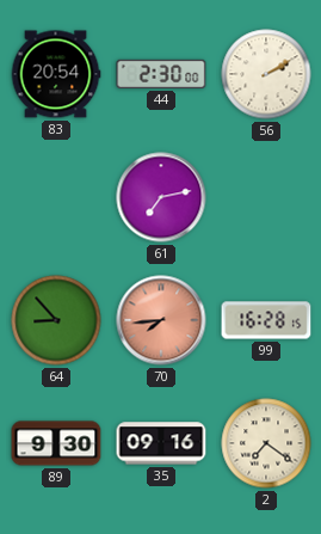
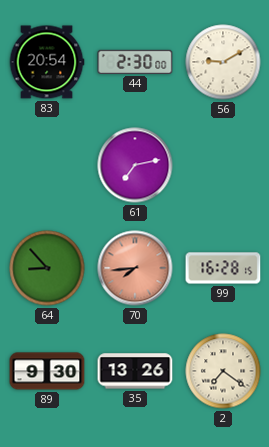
56: 2:10 -> 9:10 (223, 62)
35: 09:16 -> 13:26 (135, 371)
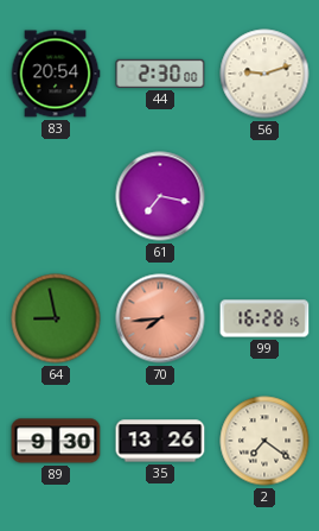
56: 9:10 -> 9:12 (264, 74)
61: 7:13 -> 7:17 (160, 196)
64: 8:53 -> 8:58 (56, 318)
